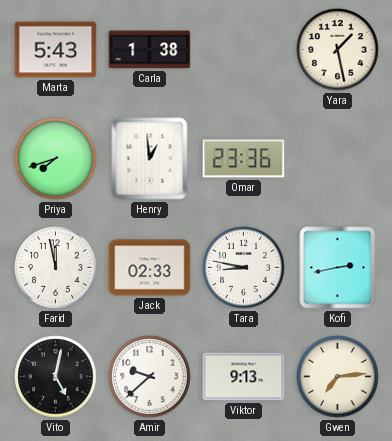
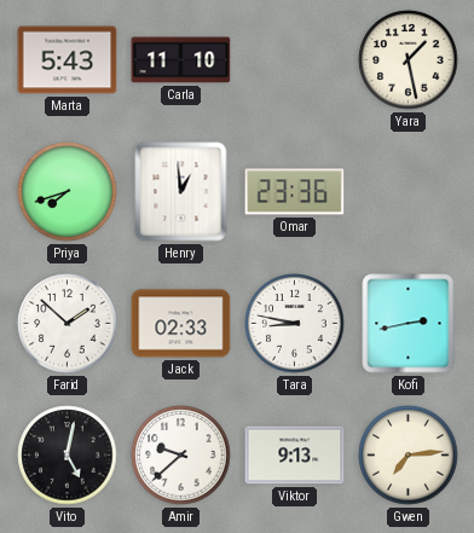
Carla: 1:38 -> 11:10 (181, 60)
Farid: 11:58 -> 1:52 (68, 324)
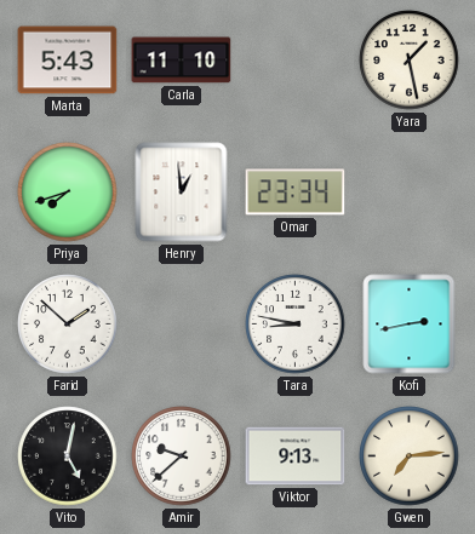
Omar: 23:36 -> 23:34 (296, 193)
Jack: 02:33 -> none (181, 324)
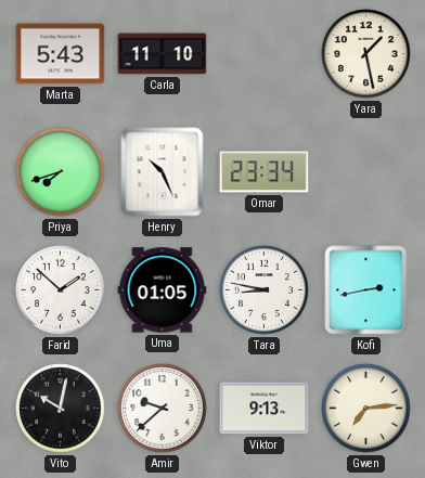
Henry: 12:59 -> 10:26 (163, 172)
Uma: none -> 01:05 (163, 290)
Vito: 5:02 -> 10:02 (61, 409)
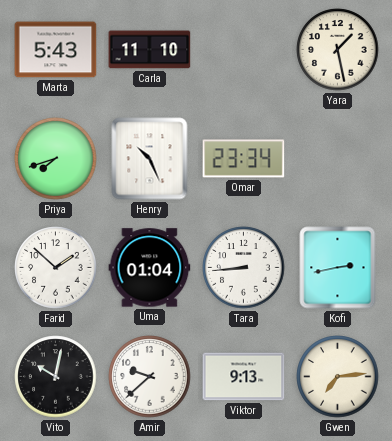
Uma: 01:05 -> 01:04 (150, 268)
Tara: 8:47 -> 8:44 (244, 268)
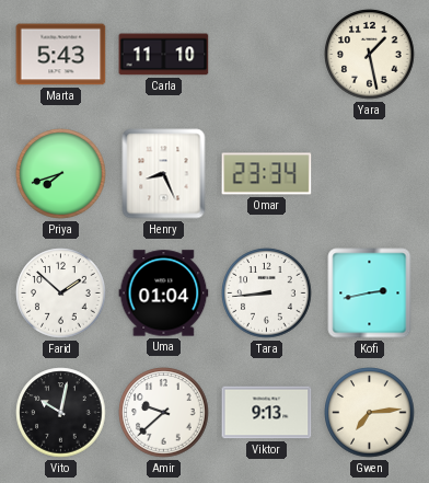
Henry: 10:26 -> 8:26 (164, 174)
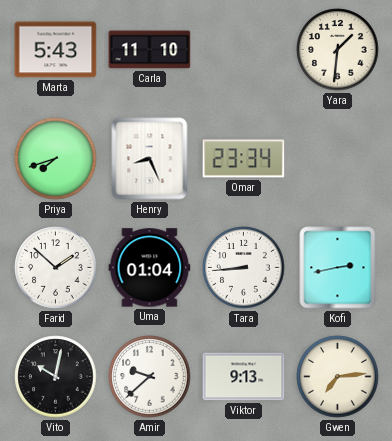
Yara: 1:28 -> 1:31 (338, 50)
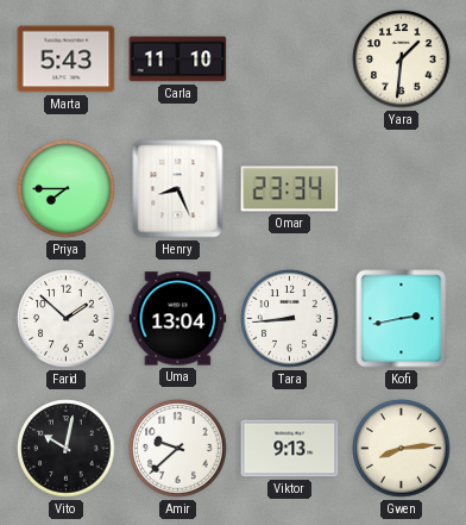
Priya: 7:42 -> 7:45 (67, 189)
Uma: 01:04 -> 13:04 (178, 319)
Gwen: 7:14 -> 8:14 (402, 449)
